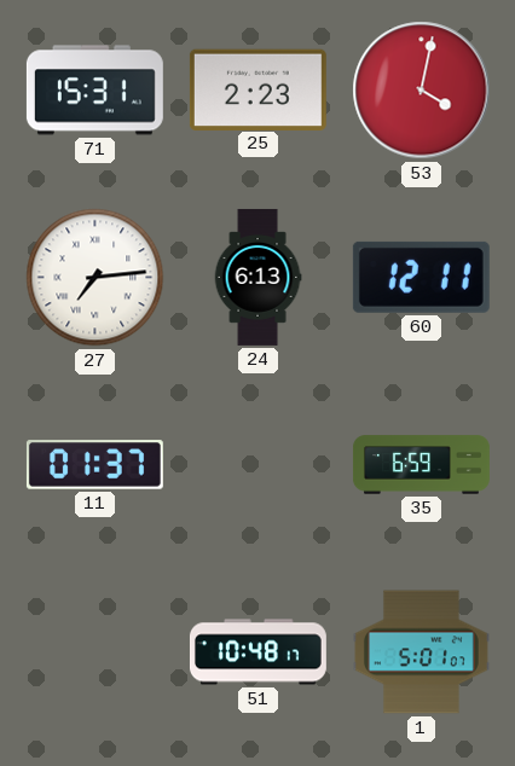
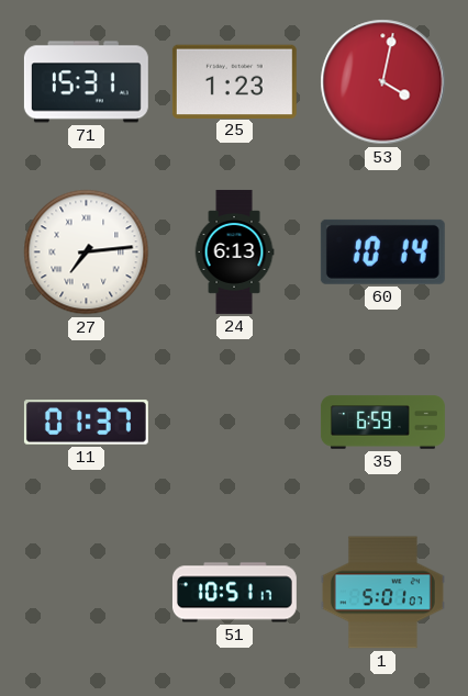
25: 2:23 -> 1:23 (234, 81)
60: 12:11 -> 10:14 (382, 251)
51: 10:48 -> 10:51 (234, 593)
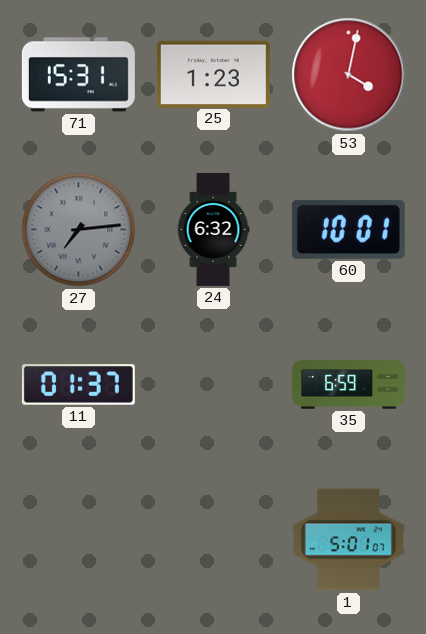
27 dial: white -> grey (79, 230)
24: 6:13 -> 6:32 (213, 229)
60: 10:14 -> 10:01 (348, 229)
51: 10:51 -> none (234, 593)
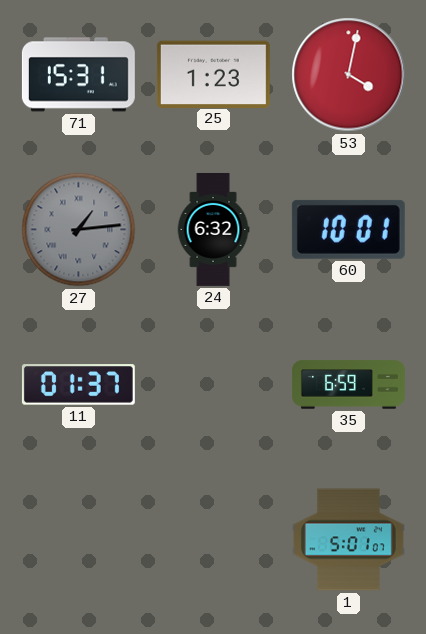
27: 7:14 -> 1:14 (79, 230)
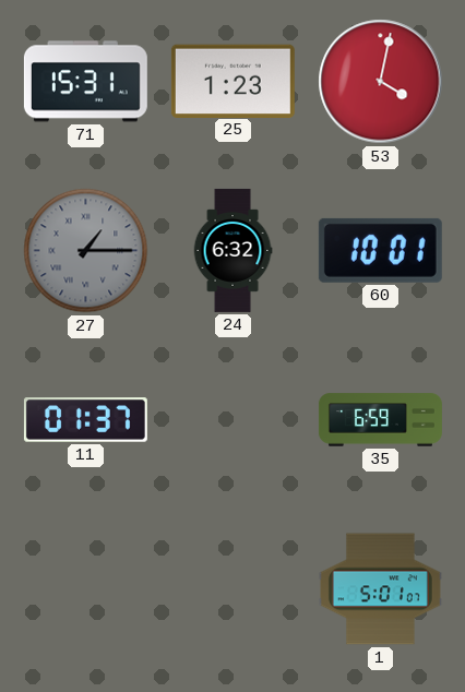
27: 1:14 -> 1:15 (86, 251)
